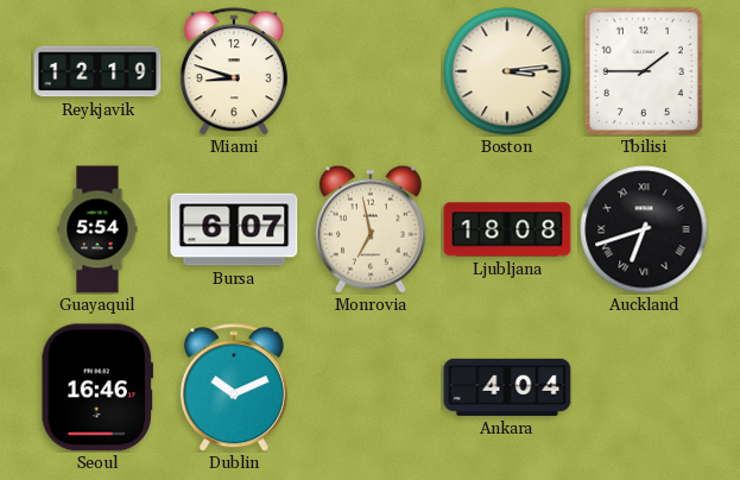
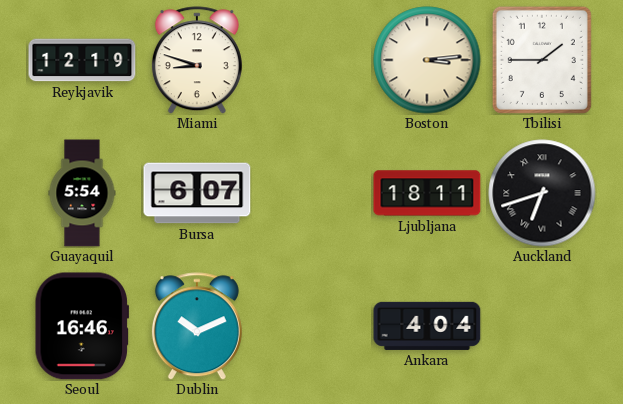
Monrovia: 6:58 -> none (371, 229)
Ljubljana: 18:08 -> 18:11 (427, 193)
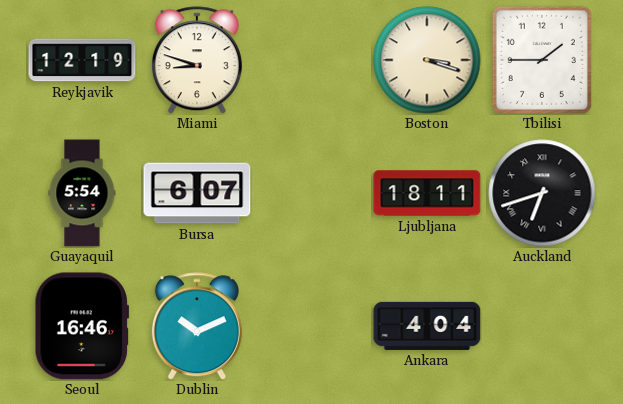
Boston: 3:14 -> 3:18 (427, 60)
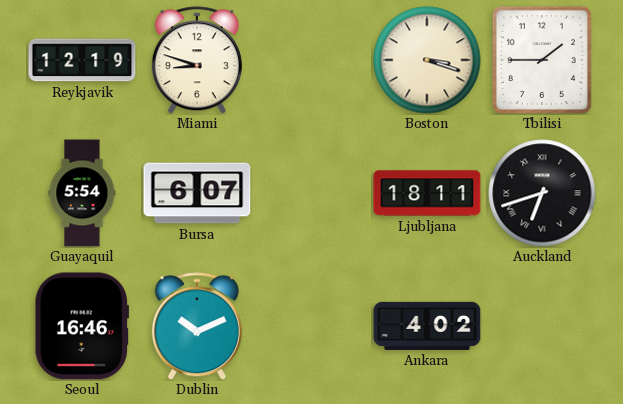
Ankara: 4:04 -> 4:02 (427, 326)
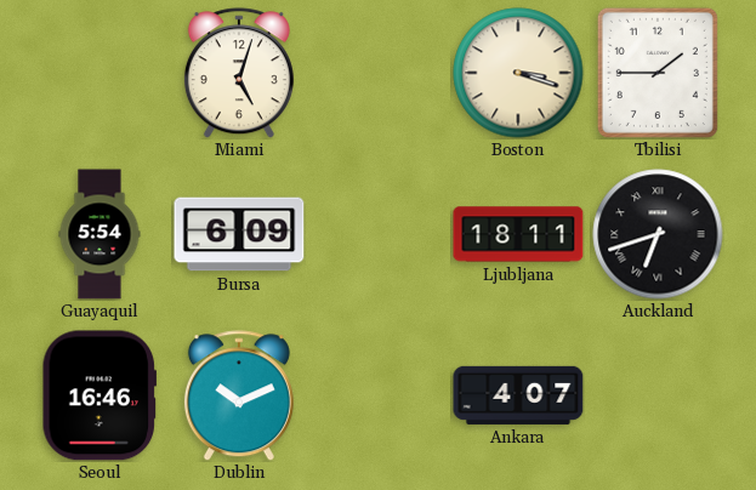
Reykjavik: 12:19 -> none (82, 60)
Miami: 8:48 -> 5:03 (239, 73)
Bursa: 6:07 -> 6:09 (239, 234)
Ankara: 4:02 -> 4:07 (518, 395)
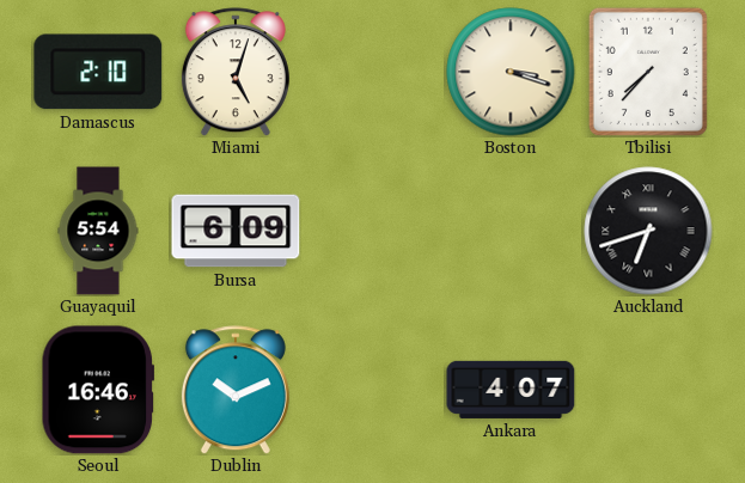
Damascus: none -> 2:10 (98, 72)
Tbilisi: 1:45 -> 7:37 (648, 72)
Ljubljana: 18:11 -> none (518, 234)
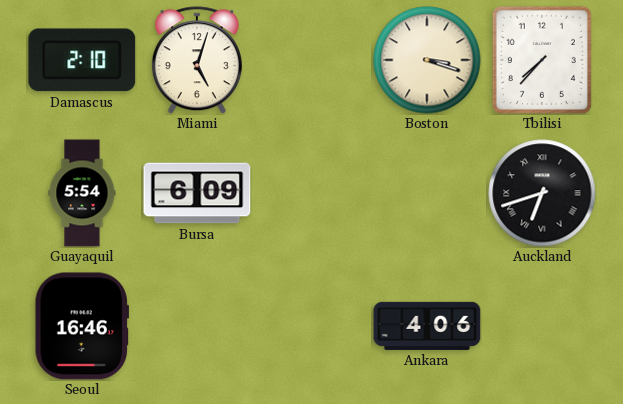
Dublin: 10:11 -> none (236, 390)
Ankara: 4:07 -> 4:06 (427, 326)
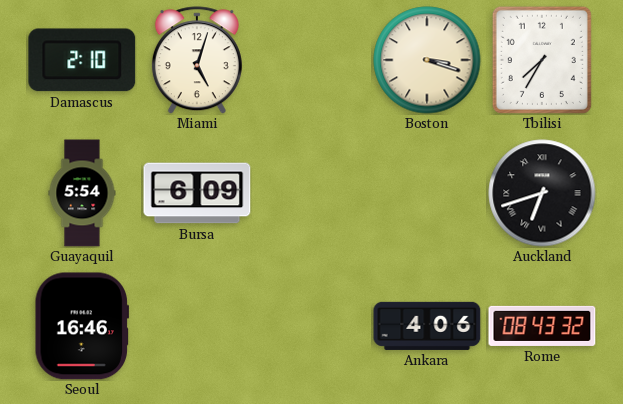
Tbilisi: 7:37 -> 7:35 (542, 60)
Rome: none -> 08:43 (542, 326)
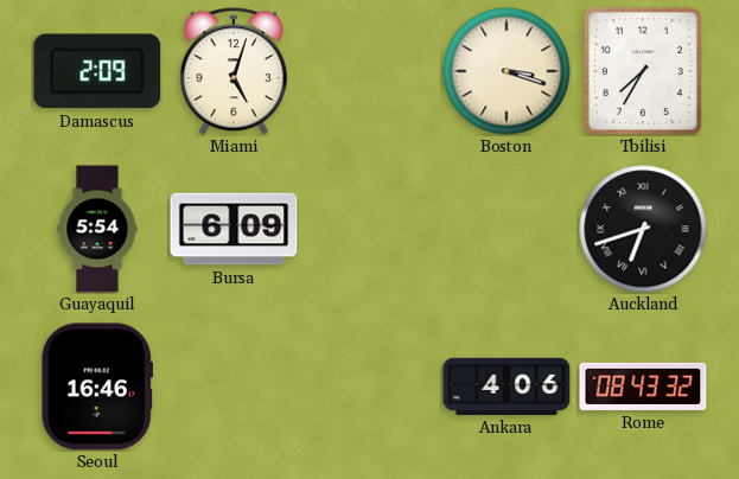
Damascus: 2:10 -> 2:09 (97, 71)
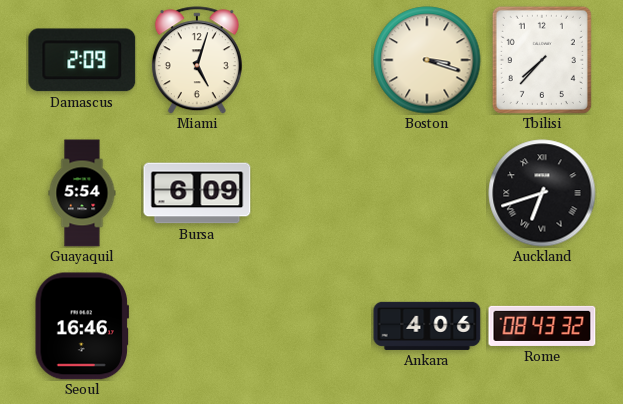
Tbilisi: 7:35 -> 7:37 (542, 60)
